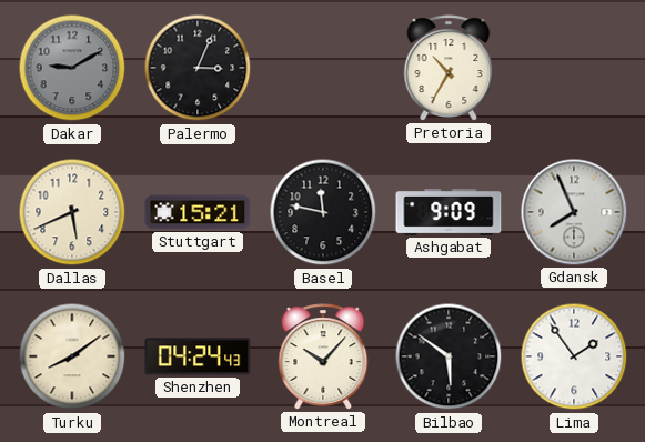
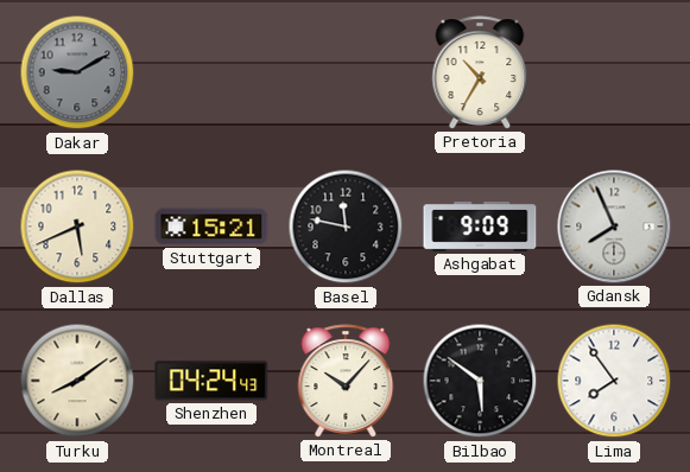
Palermo: 3:04 -> none (198, 68)
Lima: 1:54 -> 7:54 (614, 381)
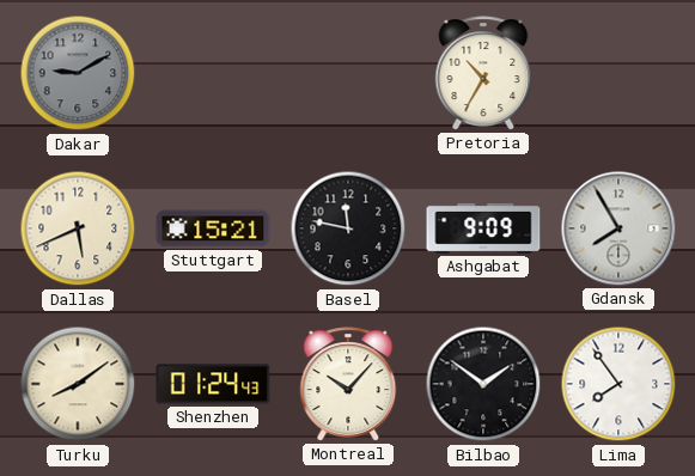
Gdansk: 7:56 -> 7:55 (618, 228)
Shenzhen: 04:24 -> 01:24 (213, 384)
Bilbao: 5:51 -> 1:51 (483, 384)
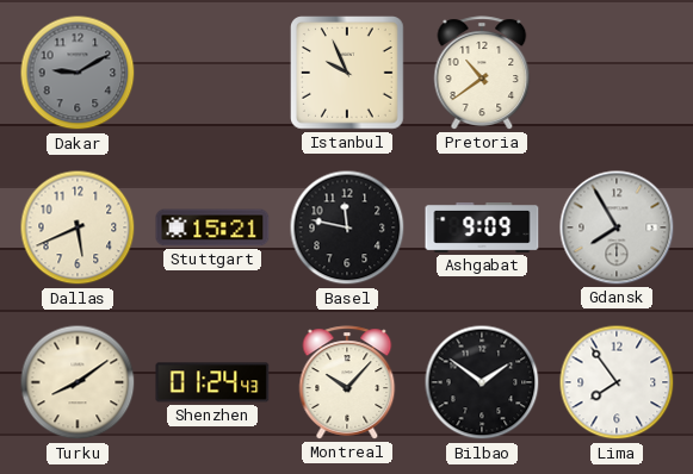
Istanbul: none -> 9:56 (348, 74)
Pretoria: 10:35 -> 10:39 (482, 73)
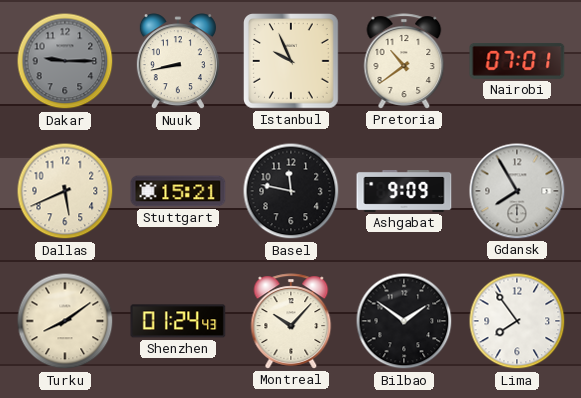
Dakar: 9:10 -> 9:15 (65, 61)
Nuuk: none -> 8:43 (178, 62)
Nairobi: none -> 07:01 (517, 61)
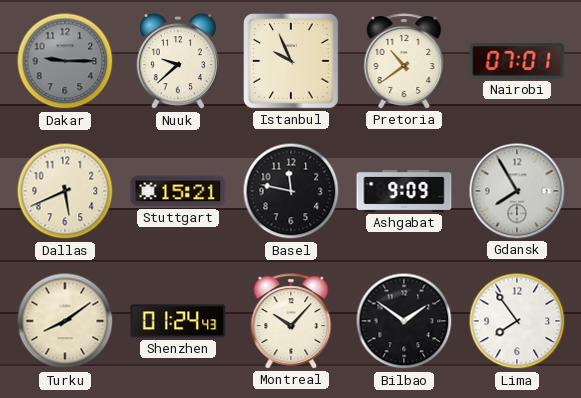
Nuuk: 8:43 -> 9:38 (178, 62)
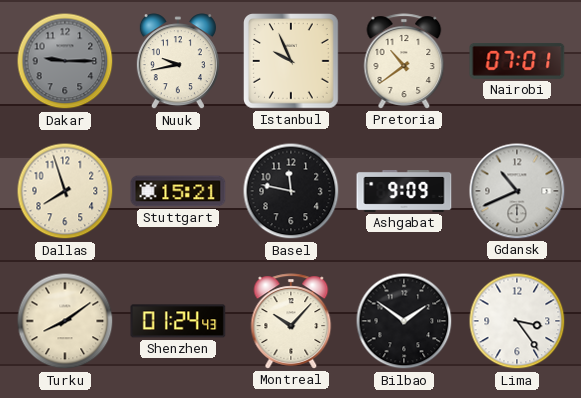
Nuuk: 9:38 -> 9:43 (178, 62)
Dallas: 5:41 -> 7:57 (65, 191)
Gdansk: 7:55 -> 10:41 (517, 191)
Lima: 7:54 -> 3:24 (517, 321)
